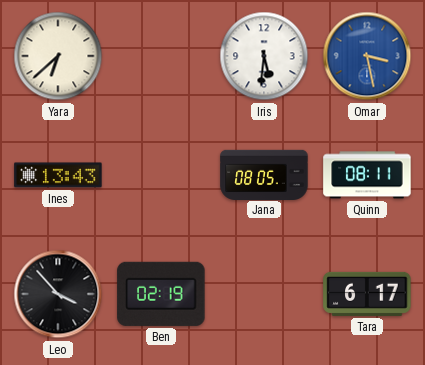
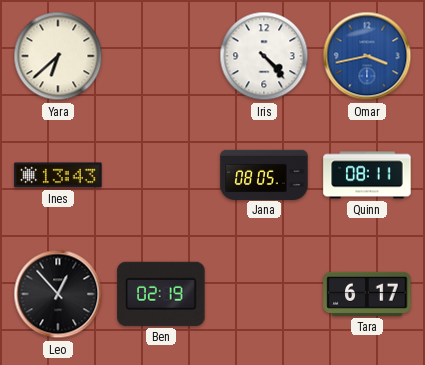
Iris: 5:31 -> 4:23 (264, 56)
Omar: 3:28 -> 3:43 (367, 56)
Leo: 3:53 -> 12:53 (58, 294)
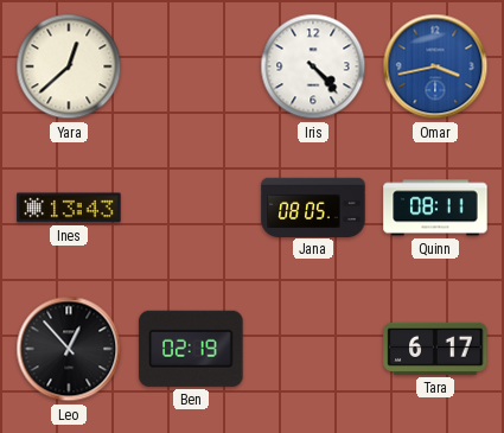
Yara: 6:38 -> 12:38 (69, 66)
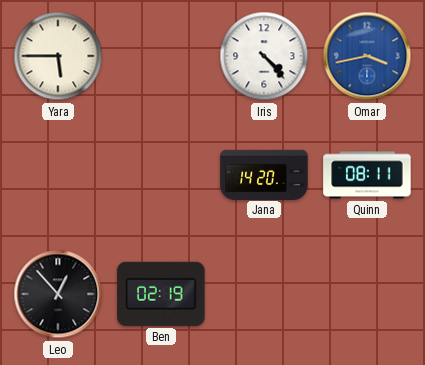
Yara: 12:38 -> 5:45 (58, 56)
Ines: 13:43 -> none (69, 208)
Jana: 08:05 -> 14:20 (264, 174)
Tara: 6:17 -> none (435, 349)
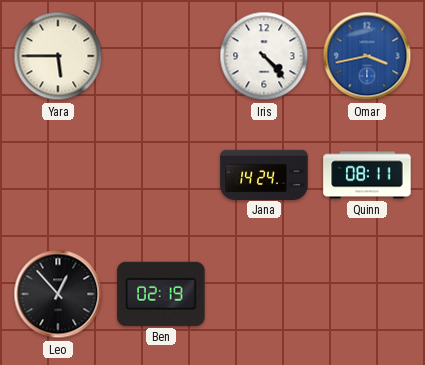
Jana: 14:20 -> 14:24 (264, 174)
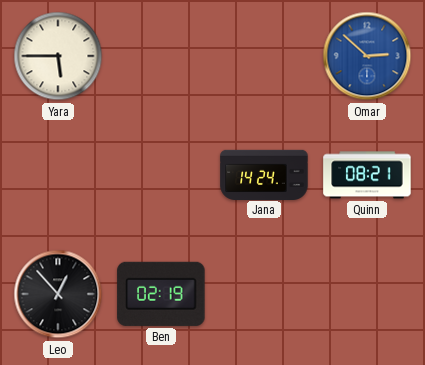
Iris: 4:23 -> none (264, 56)
Omar: 3:43 -> 2:52 (367, 56)
Quinn: 08:11 -> 08:21 (367, 175)
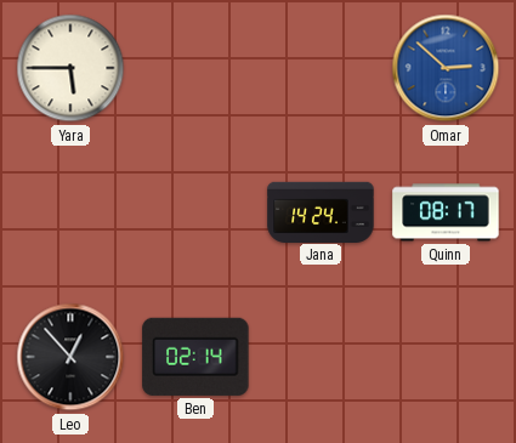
Quinn: 08:21 -> 08:17 (446, 212)
Ben: 02:19 -> 02:14 (195, 357)
